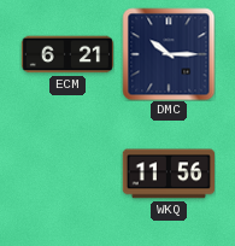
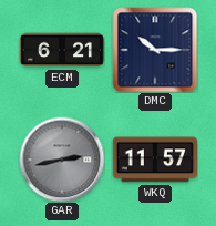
GAR: none -> 2:43 (62, 160)
WKQ: 11:56 -> 11:57 (154, 160)
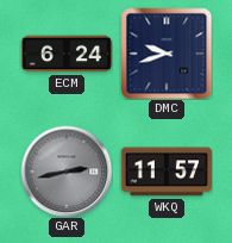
ECM: 6:21 -> 6:24 (67, 54)
DMC: 10:15 -> 9:42 (167, 54)
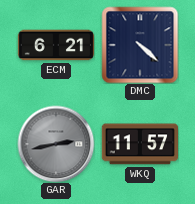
ECM: 6:24 -> 6:21 (56, 45)
DMC: 9:42 -> 4:22 (140, 45)
